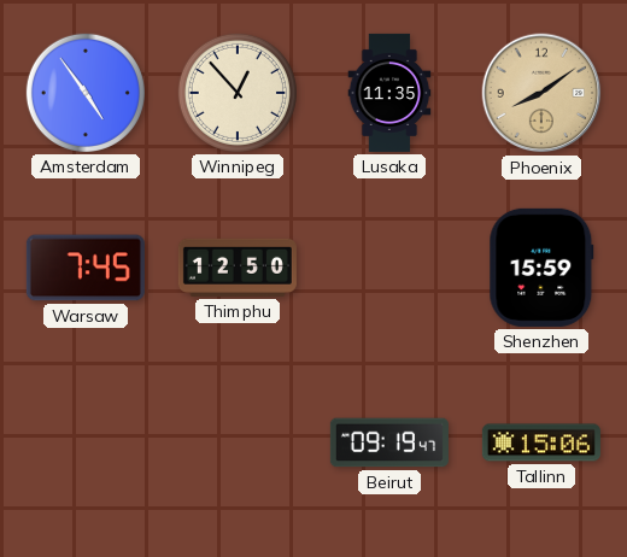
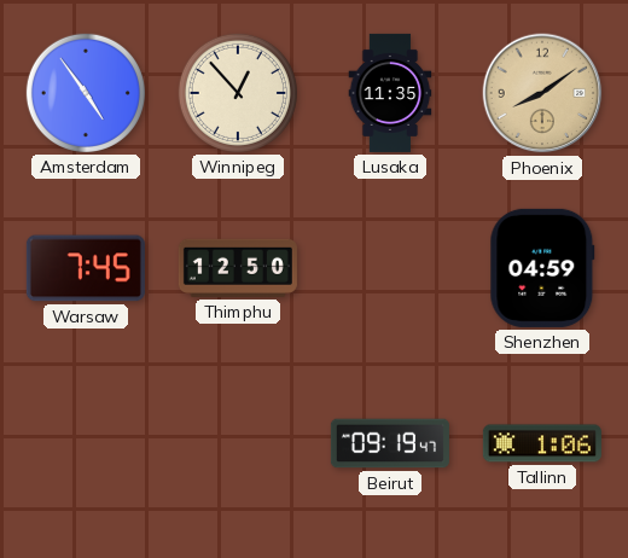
Shenzhen: 15:59 -> 04:59 (542, 268)
Tallinn: 15:06 -> 1:06 (542, 443)
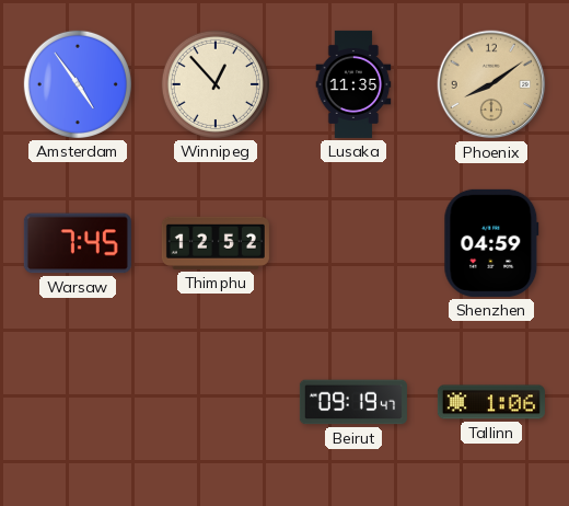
Thimphu: 12:50 -> 12:52 (216, 243)
